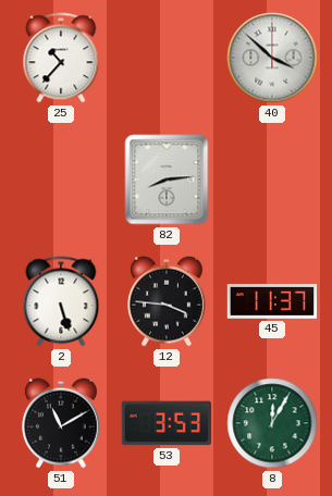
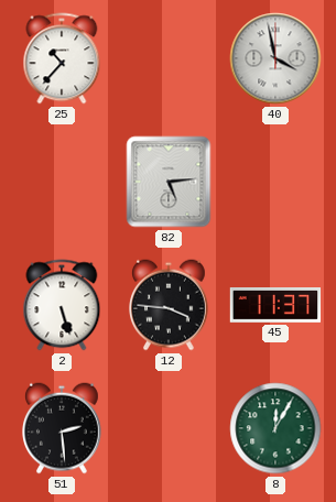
40: 3:52 -> 3:58 (275, 58)
82: 8:14 -> 5:14 (169, 182)
51: 11:10 -> 2:29 (63, 428)
53: 3:53 -> none (167, 423)
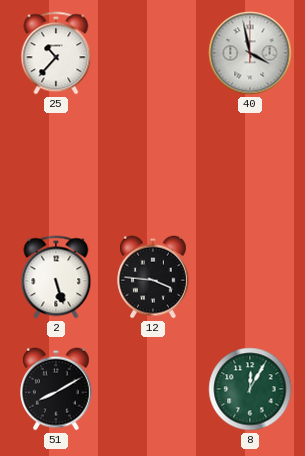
82: 5:14 -> none (169, 182)
45: 11:37 -> none (275, 306)
51: 2:29 -> 8:10 (57, 389)
